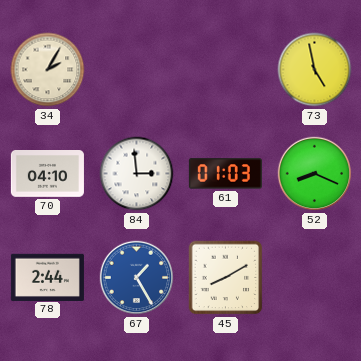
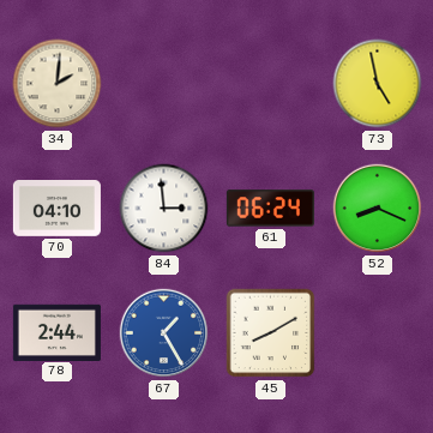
34: 2:05 -> 2:01 (58, 84)
61: 01:03 -> 06:24 (270, 209)
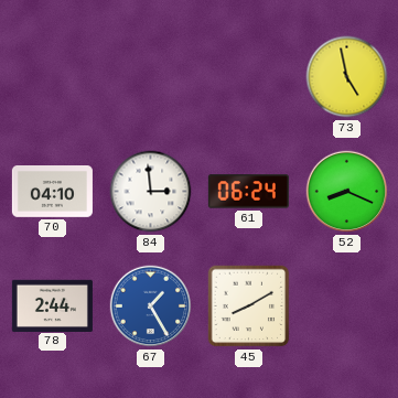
34: 2:01 -> none (58, 84)
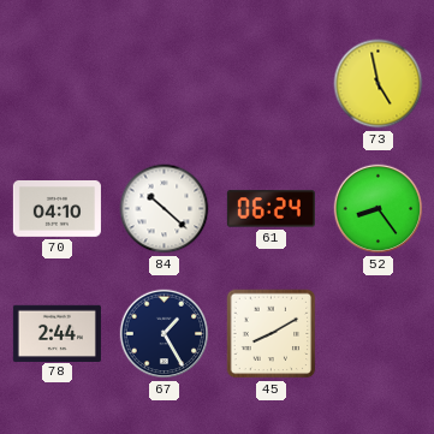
84: 2:59 -> 10:22 (165, 209)
52: 8:19 -> 8:24 (379, 209)
67 dial: blue -> navy (165, 334)
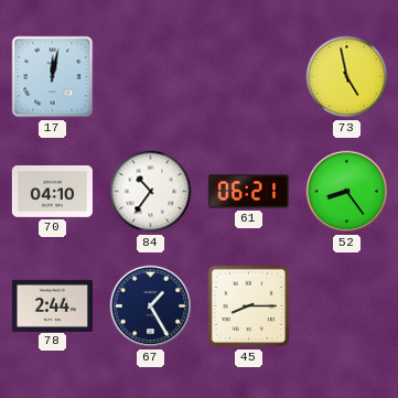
17: none -> 12:02 (53, 77)
84: 10:22 -> 10:36 (151, 192)
61: 06:24 -> 06:21 (248, 192)
45: 8:10 -> 8:15 (249, 306)
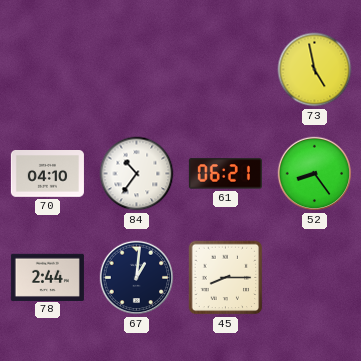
17: 12:02 -> none (53, 77)
67: 1:25 -> 1:01 (137, 278)
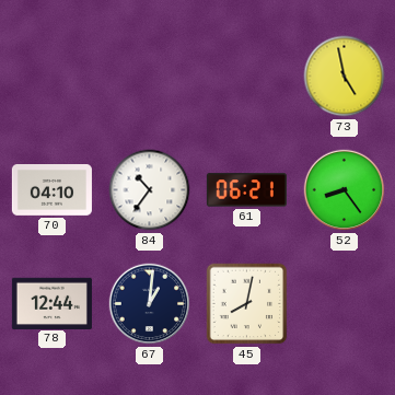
78: 2:44 -> 12:44 (51, 303)
45: 8:15 -> 8:02 (247, 304)
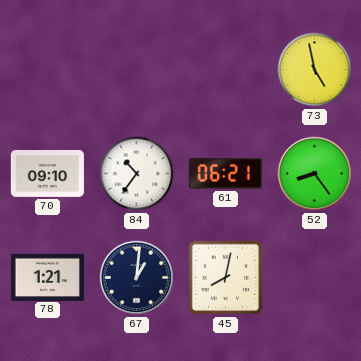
70: 04:10 -> 09:10 (47, 174)
78: 12:44 -> 1:21 (47, 277)
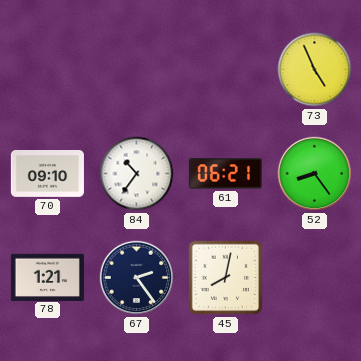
73: 4:58 -> 4:56 (315, 70)
67: 1:01 -> 2:24 (137, 278)
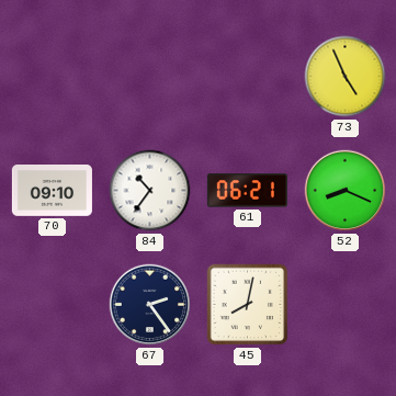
52: 8:24 -> 8:19 (346, 191)
78: 1:21 -> none (47, 277)
